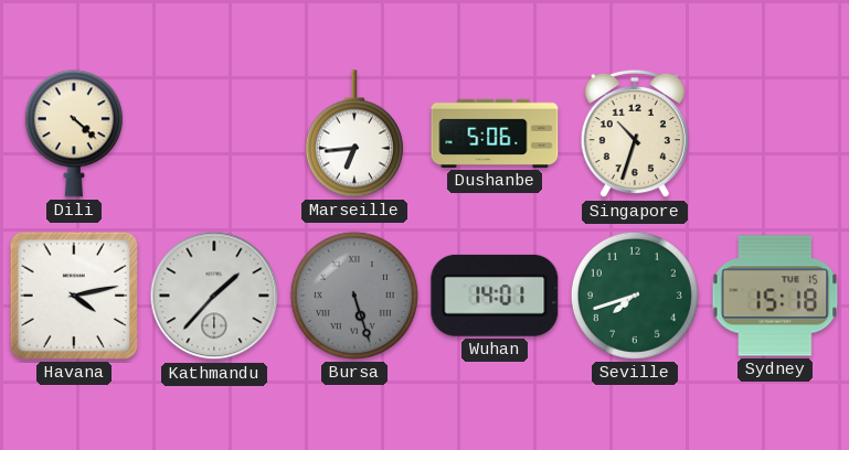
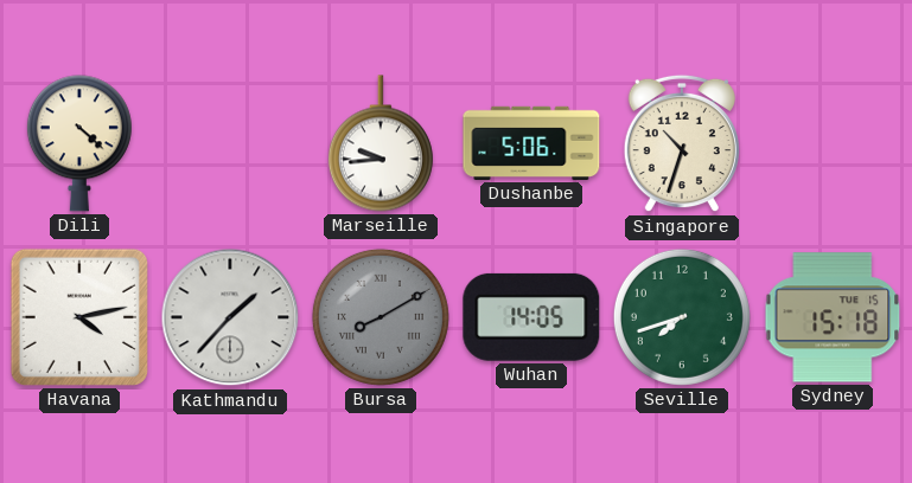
Marseille: 6:44 -> 9:44 (381, 143)
Bursa: 5:27 -> 8:10 (381, 317)
Wuhan: 14:01 -> 14:05 (531, 317)
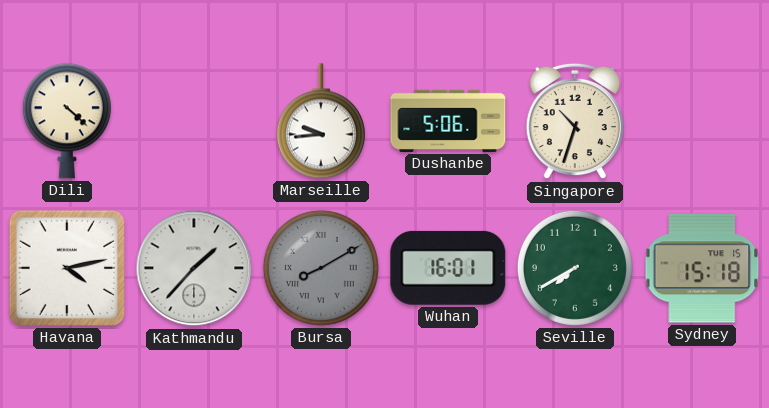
Wuhan: 14:05 -> 16:01 (448, 268)
Seville: 7:42 -> 7:40 (575, 268)
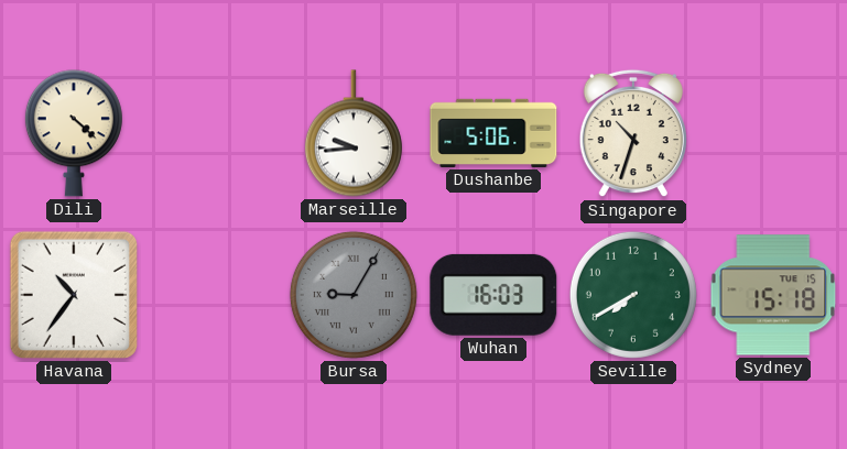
Havana: 4:13 -> 10:36 (74, 295)
Kathmandu: 1:37 -> none (194, 268)
Bursa: 8:10 -> 9:05 (354, 295)
Wuhan: 16:01 -> 16:03 (493, 295)
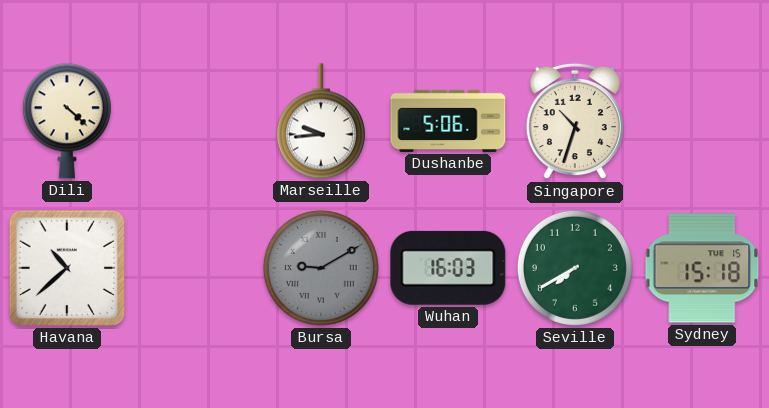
Havana: 10:36 -> 10:38 (67, 268)
Bursa: 9:05 -> 9:10 (321, 268)
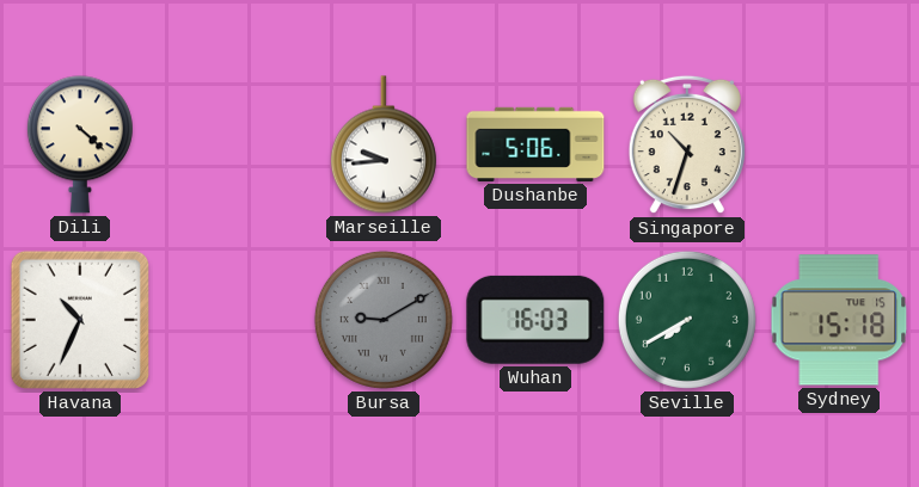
Havana: 10:38 -> 10:34 (80, 320)
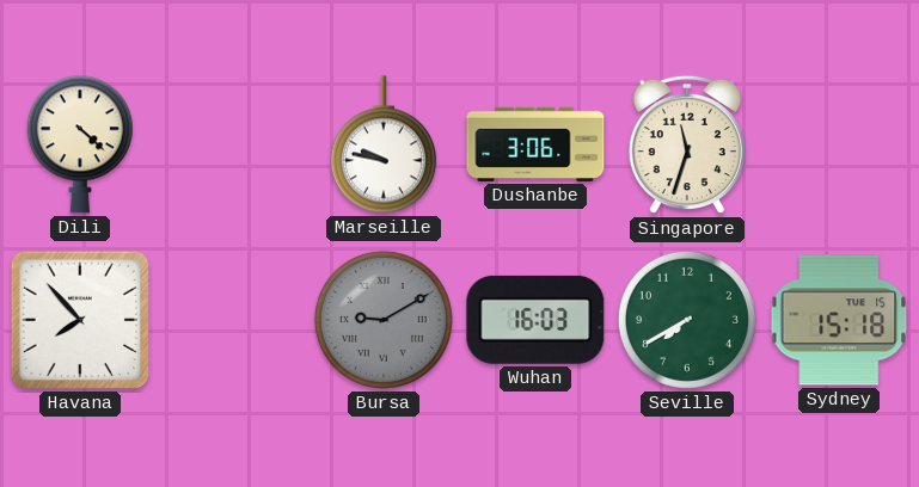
Marseille: 9:44 -> 9:47 (384, 144)
Dushanbe: 5:06 -> 3:06 (535, 144)
Singapore: 10:33 -> 11:33 (687, 144)
Havana: 10:34 -> 7:53 (80, 320)
